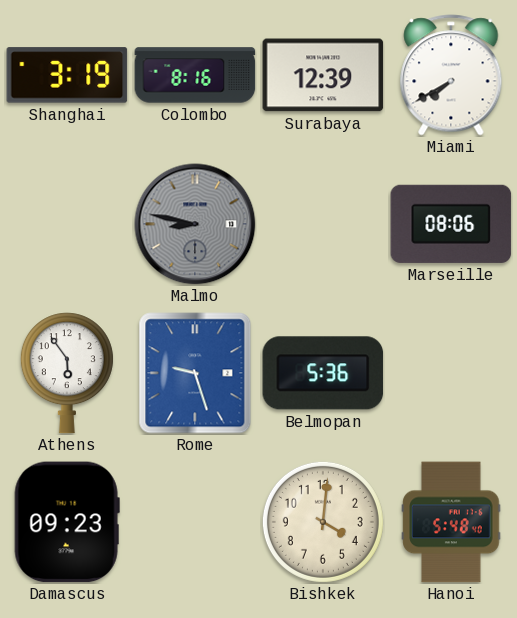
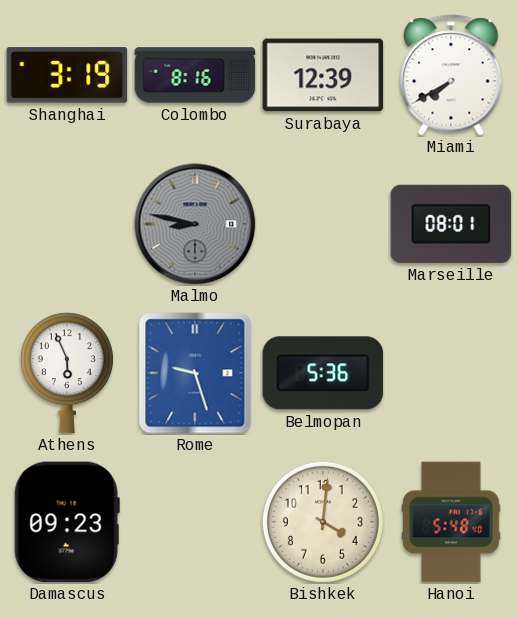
Marseille: 08:06 -> 08:01 (451, 224)
Athens: 5:54 -> 5:56 (67, 373)
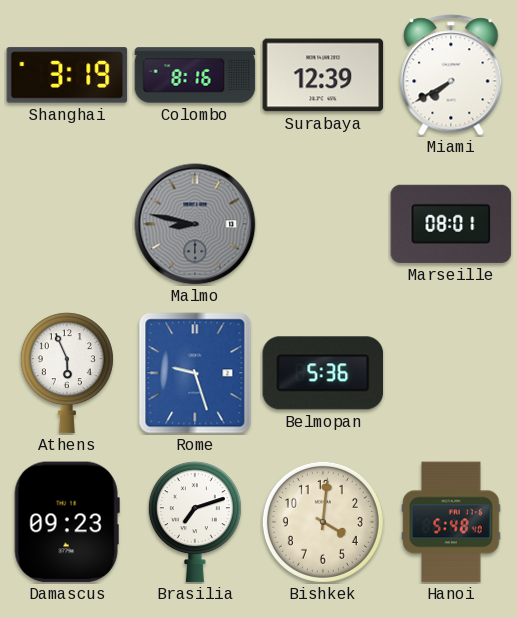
Brasilia: none -> 7:12 (195, 522)
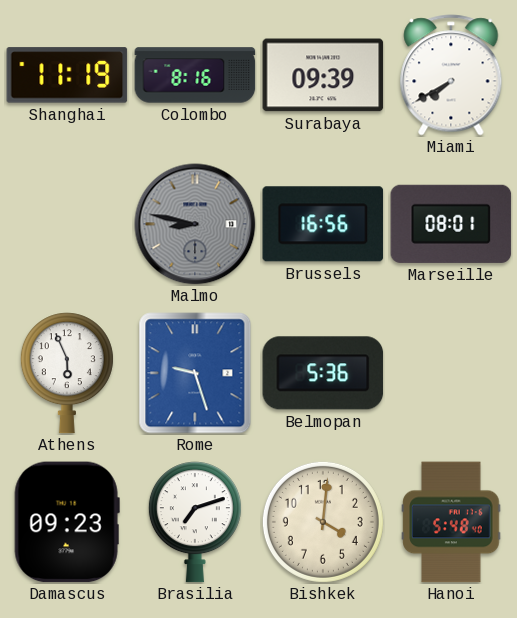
Shanghai: 3:19 -> 11:19 (67, 75)
Surabaya: 12:39 -> 09:39 (323, 75)
Brussels: none -> 16:56 (323, 224)
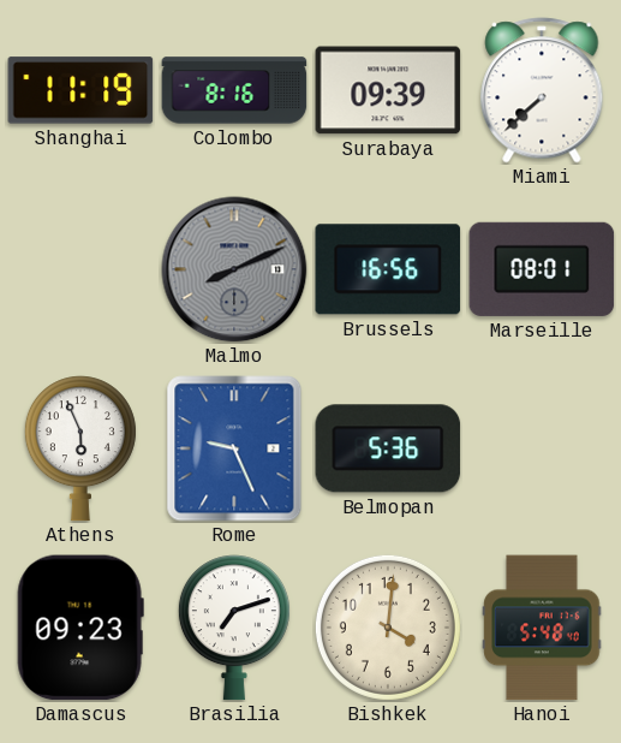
Miami: 7:40 -> 7:38 (542, 90)
Malmo: 8:47 -> 8:11 (234, 269)
Rome: 9:27 -> 9:26 (234, 448)
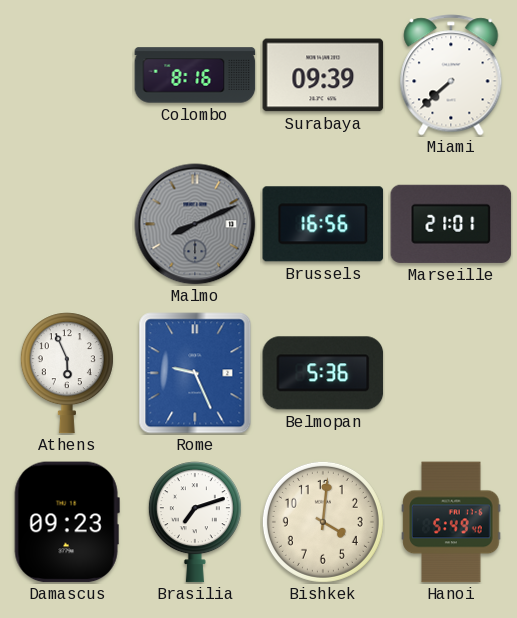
Shanghai: 11:19 -> none (80, 90)
Marseille: 08:01 -> 21:01 (451, 224)
Hanoi: 5:48 -> 5:49 (451, 522)
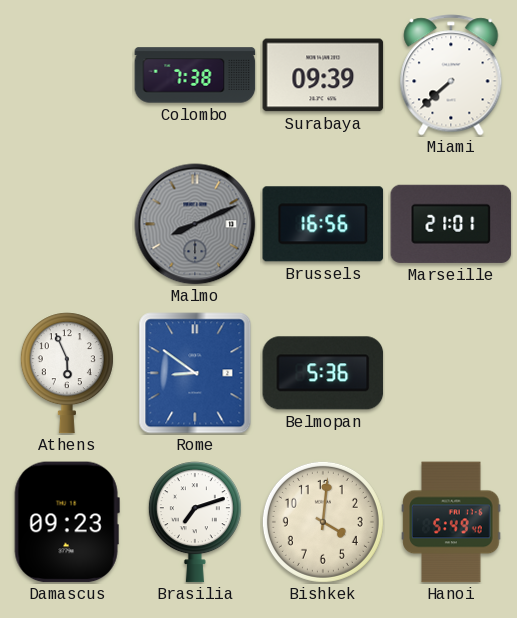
Colombo: 8:16 -> 7:38 (195, 75)
Rome: 9:26 -> 8:51 (195, 373)
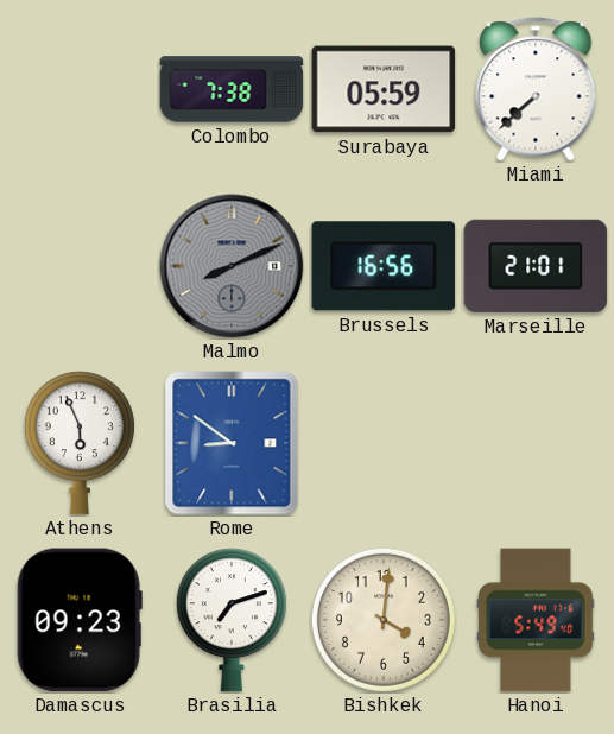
Surabaya: 09:39 -> 05:59 (384, 89)
Belmopan: 5:36 -> none (323, 373)
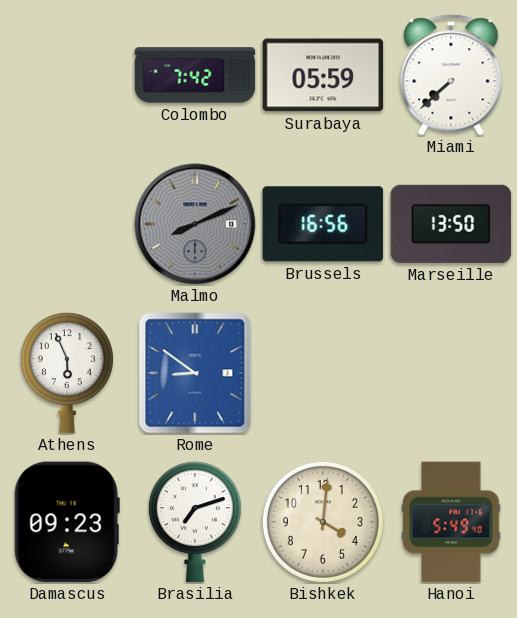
Colombo: 7:38 -> 7:42 (195, 75)
Marseille: 21:01 -> 13:50 (451, 224)
